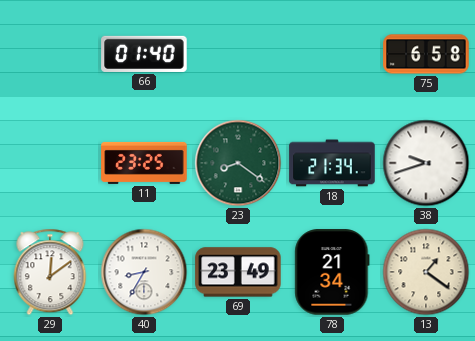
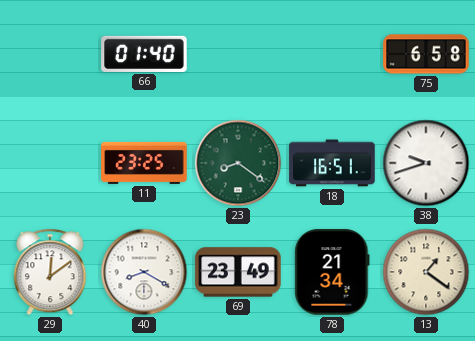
18: 21:34 -> 16:51 (332, 163)
40: 8:35 -> 8:20 (144, 272)
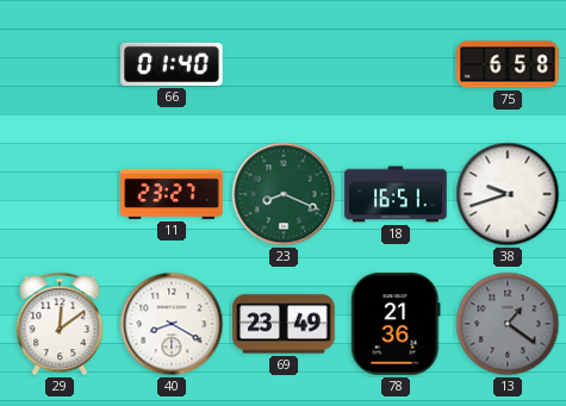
11: 23:25 -> 23:27 (172, 194)
23: 8:21 -> 8:19 (284, 194)
78: 21:34 -> 21:36 (396, 324)
13 dial: cream -> grey (508, 324)
